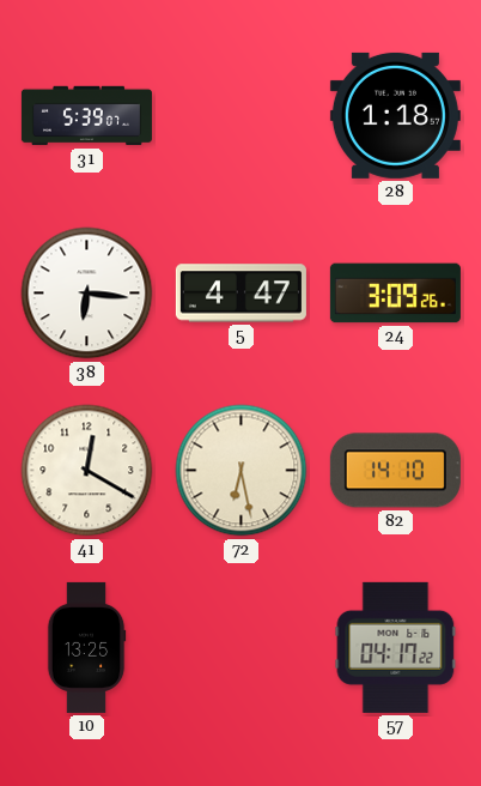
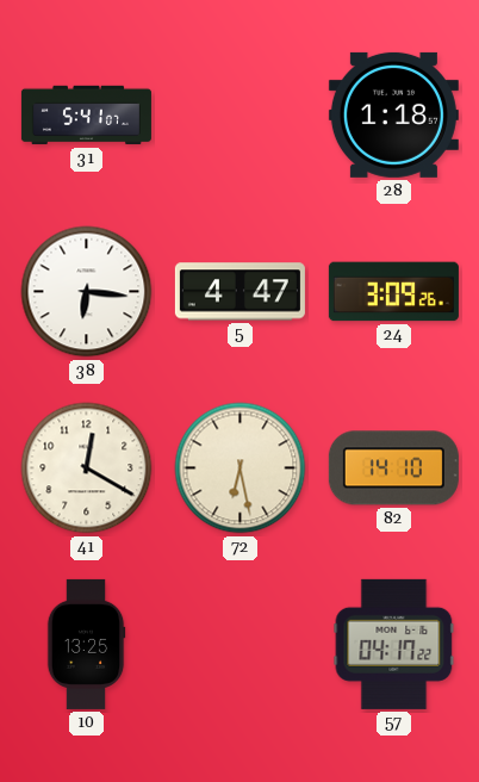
31: 5:39 -> 5:41 (86, 116)
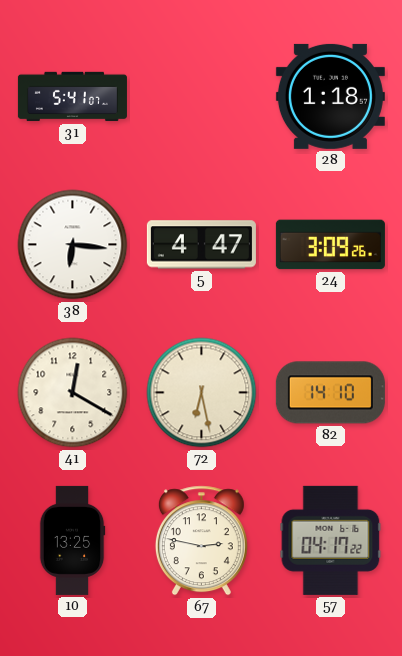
67: none -> 2:47 (201, 541)
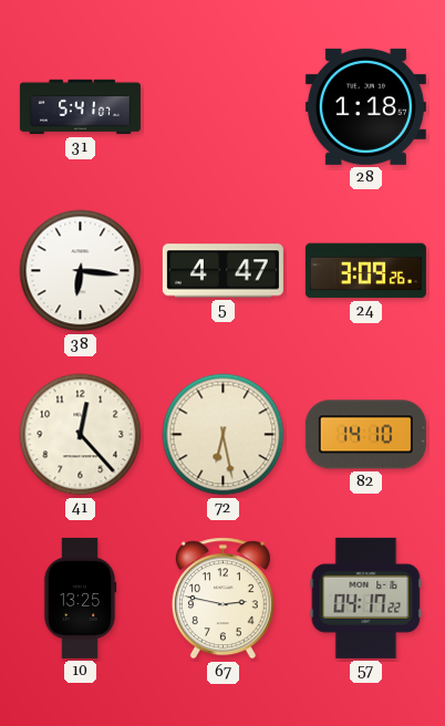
41: 12:20 -> 12:23 (81, 435)
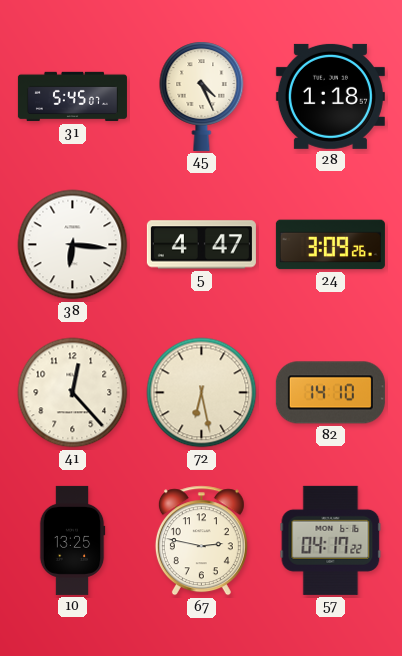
31: 5:41 -> 5:45 (72, 97)
45: none -> 4:26 (202, 96)
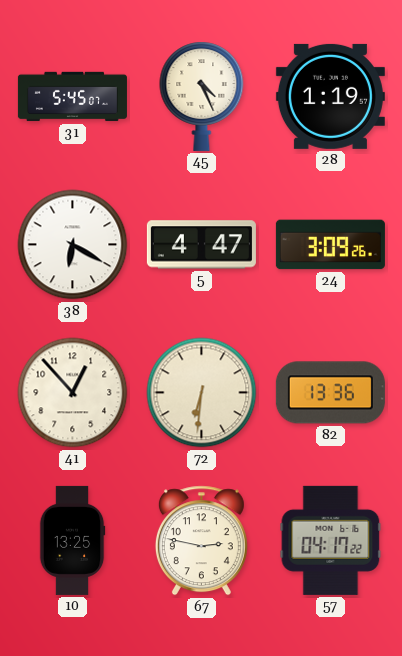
28: 1:18 -> 1:19 (330, 96)
38: 6:16 -> 6:20 (73, 245)
41: 12:23 -> 12:53 (73, 393)
72: 6:28 -> 6:31 (202, 393)
82: 14:10 -> 13:36 (330, 393)
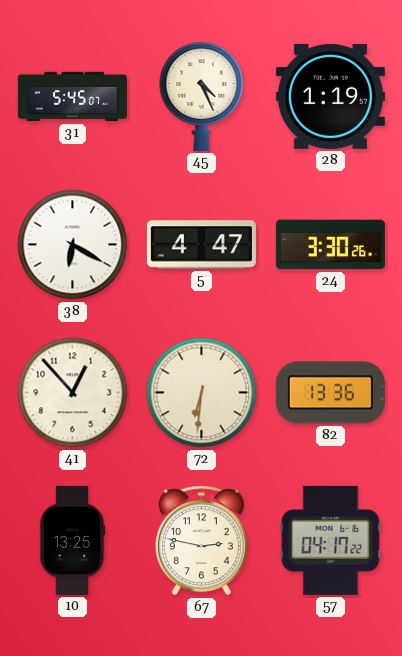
24: 3:09 -> 3:30 (330, 245)
